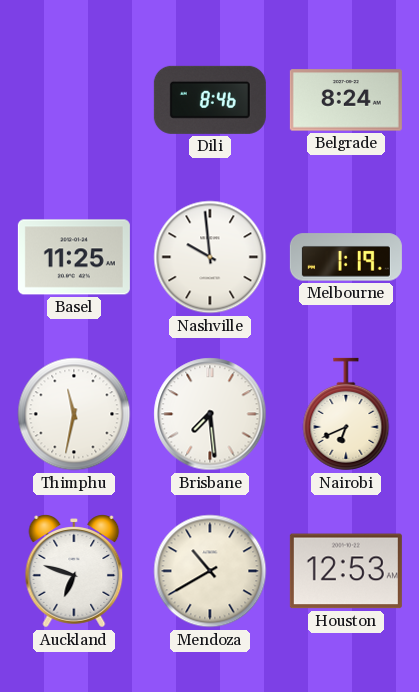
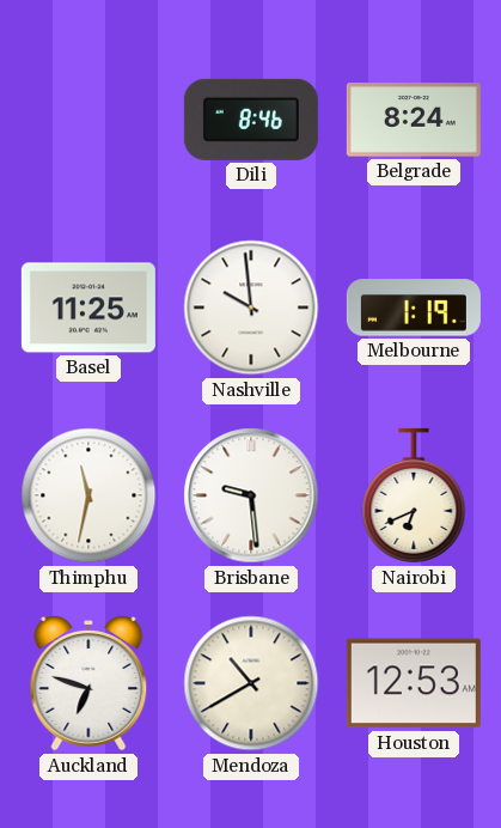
Brisbane: 7:29 -> 9:29 (251, 495)
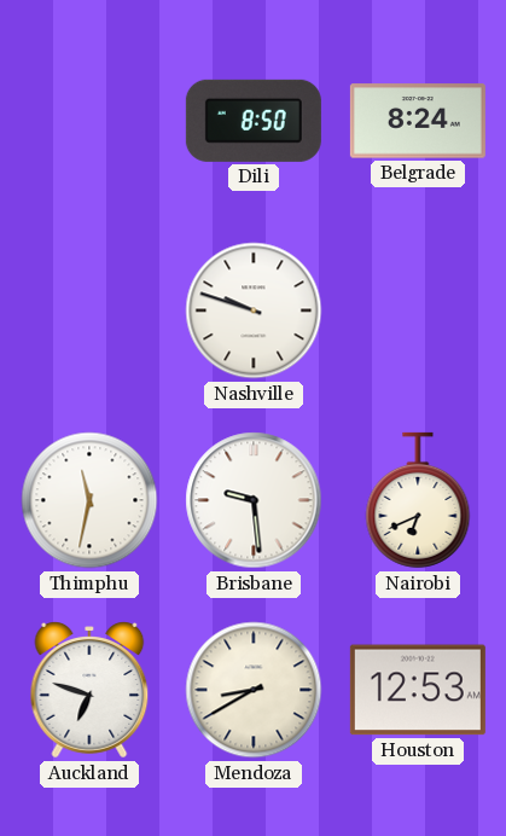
Dili: 8:46 -> 8:50 (254, 121)
Basel: 11:25 -> none (88, 308)
Nashville: 9:59 -> 9:48 (254, 310)
Melbourne: 1:19 -> none (414, 308)
Mendoza: 10:40 -> 8:40 (254, 690)
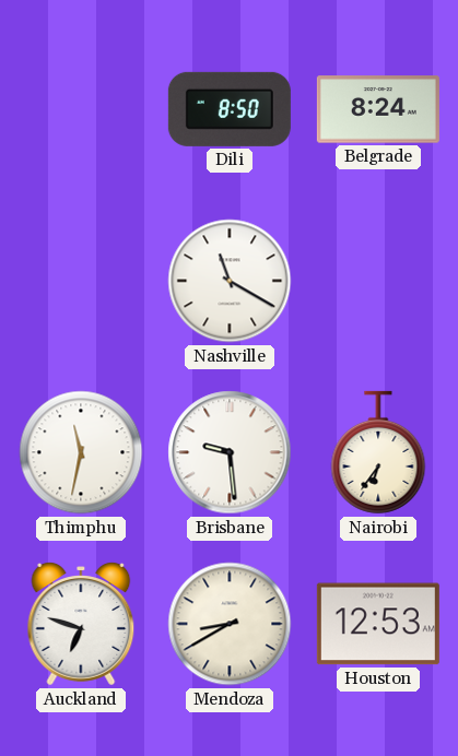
Nashville: 9:48 -> 11:20 (230, 281)
Nairobi: 6:41 -> 6:36 (378, 452)
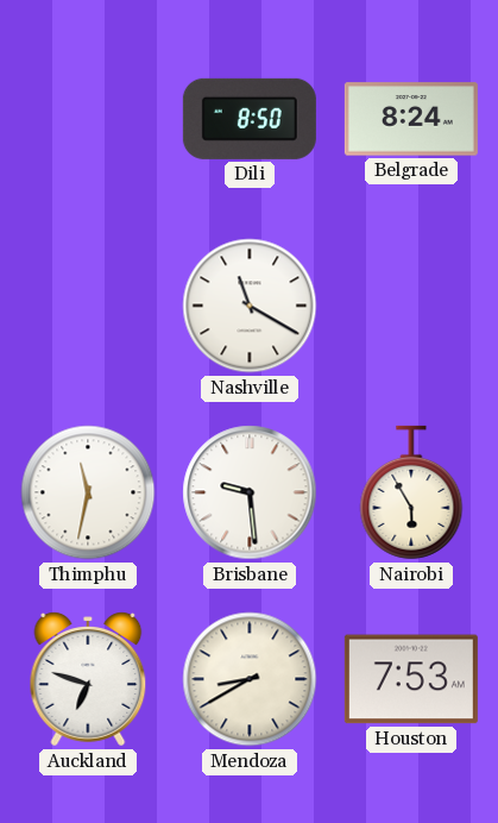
Nairobi: 6:36 -> 5:55 (411, 492)
Houston: 12:53 -> 7:53 (411, 679)
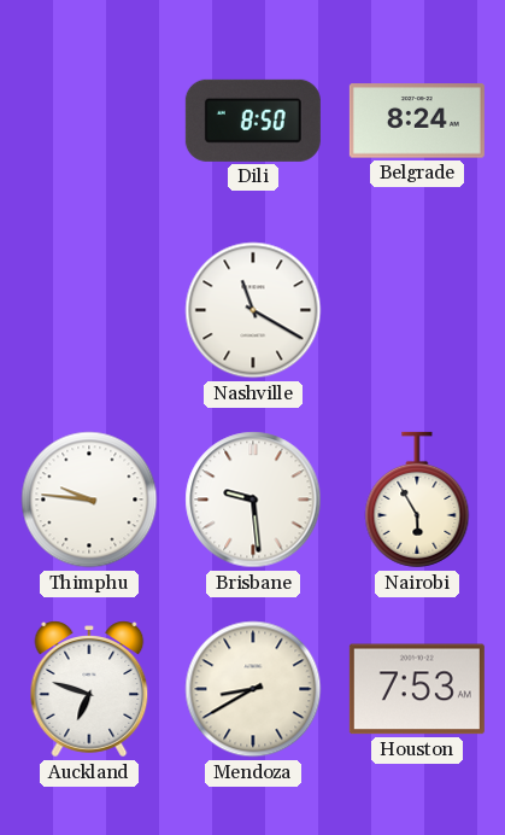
Thimphu: 11:32 -> 9:46 (89, 500)
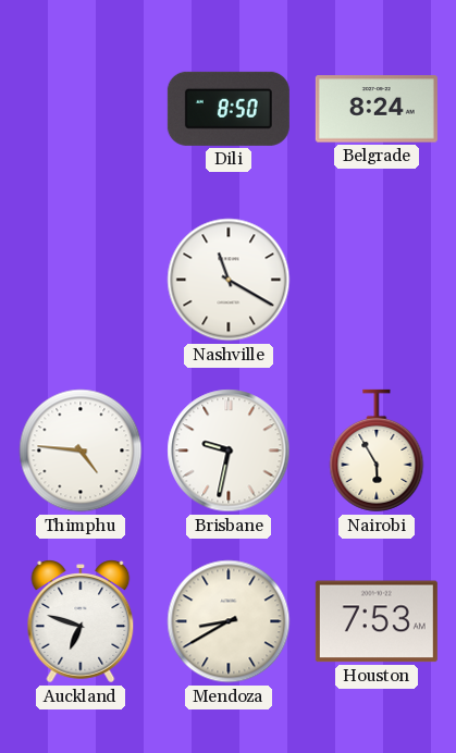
Thimphu: 9:46 -> 4:46 (81, 450)
Brisbane: 9:29 -> 9:32 (229, 450)
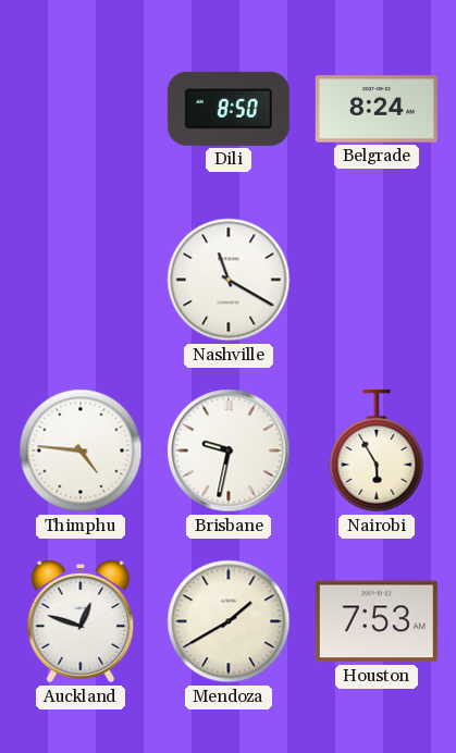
Auckland: 6:48 -> 12:48 (81, 621)
Mendoza: 8:40 -> 1:40 (229, 621)
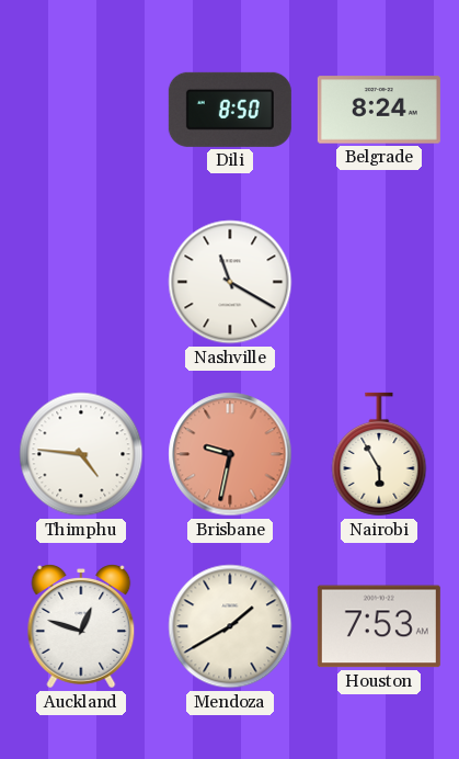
Brisbane dial: white -> salmon (230, 454)
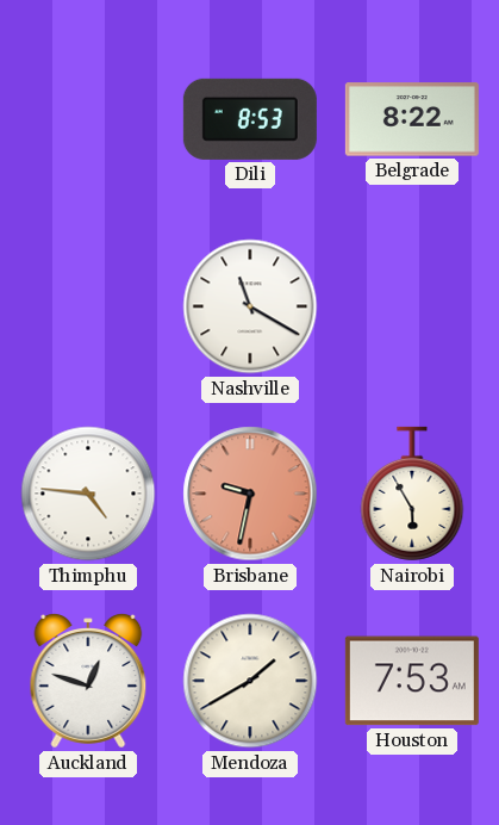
Dili: 8:50 -> 8:53 (250, 119)
Belgrade: 8:24 -> 8:22 (412, 119)
